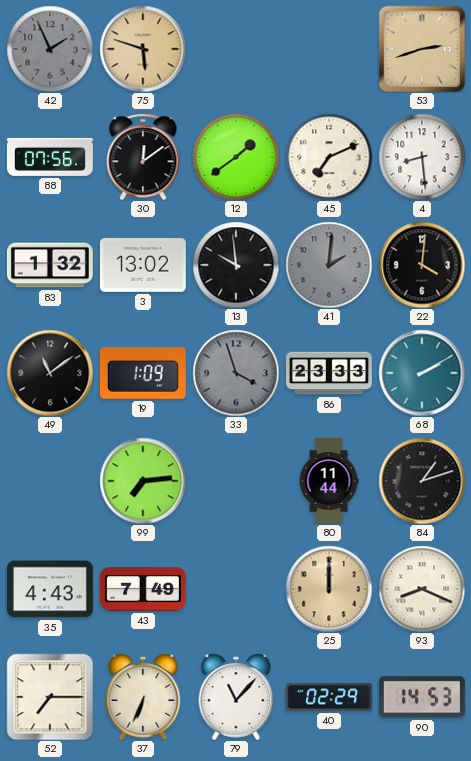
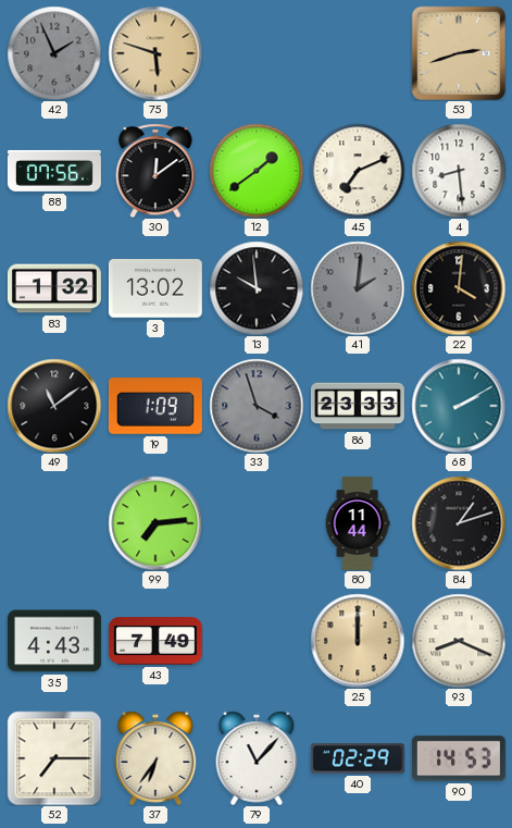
37: 6:34 -> 6:36 (155, 758)
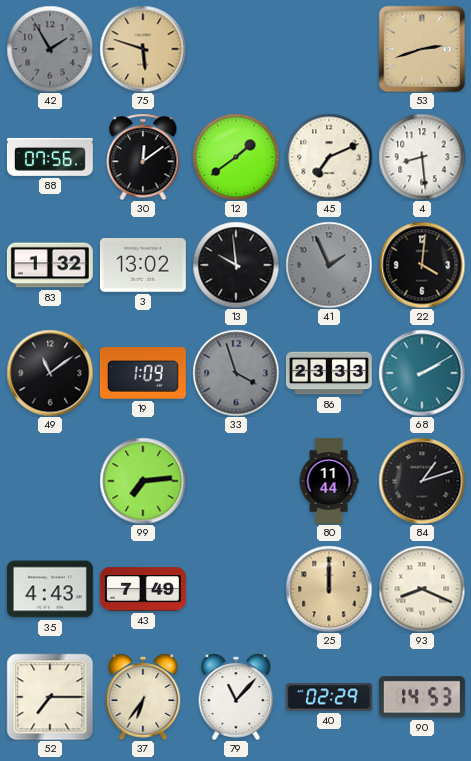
42: 1:56 -> 1:55 (50, 49)
41: 2:01 -> 1:56 (329, 265)
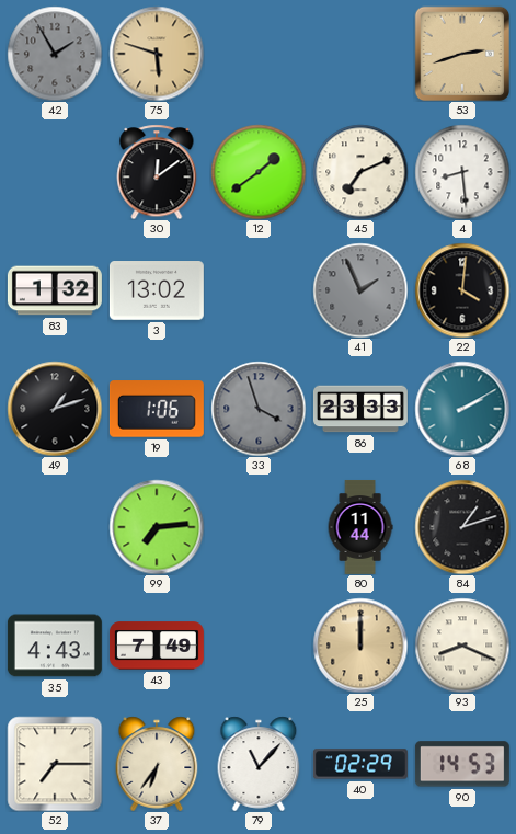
88: 07:56 -> none (50, 157)
13: 9:59 -> none (236, 265)
49: 11:09 -> 1:12 (55, 409)
19: 1:09 -> 1:06 (157, 409)
